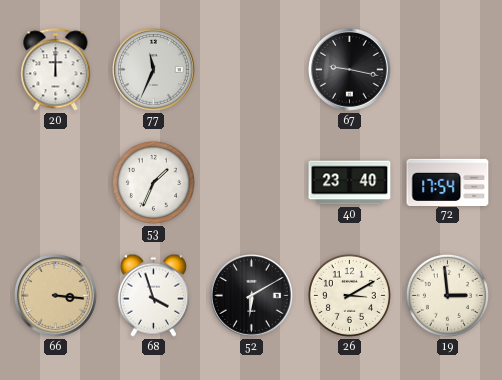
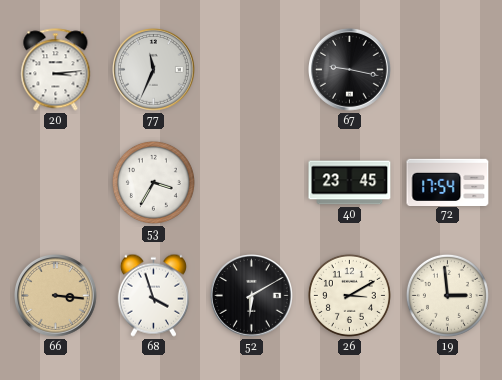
20: 12:00 -> 3:14 (56, 70)
53: 1:34 -> 3:35 (153, 182)
40: 23:40 -> 23:45 (350, 183)
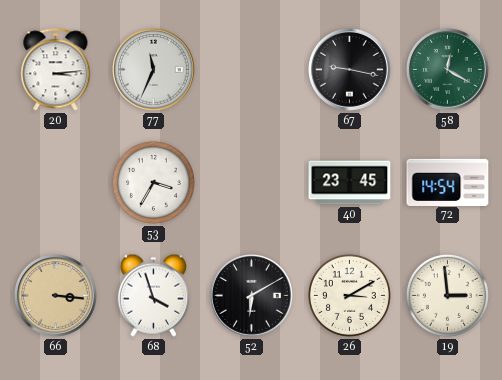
58: none -> 12:20 (448, 70)
72: 17:54 -> 14:54 (448, 182)
